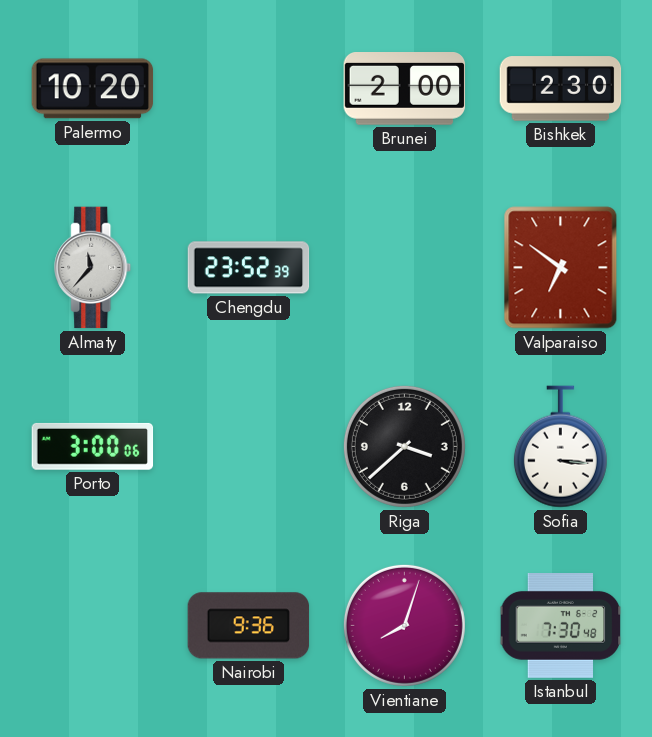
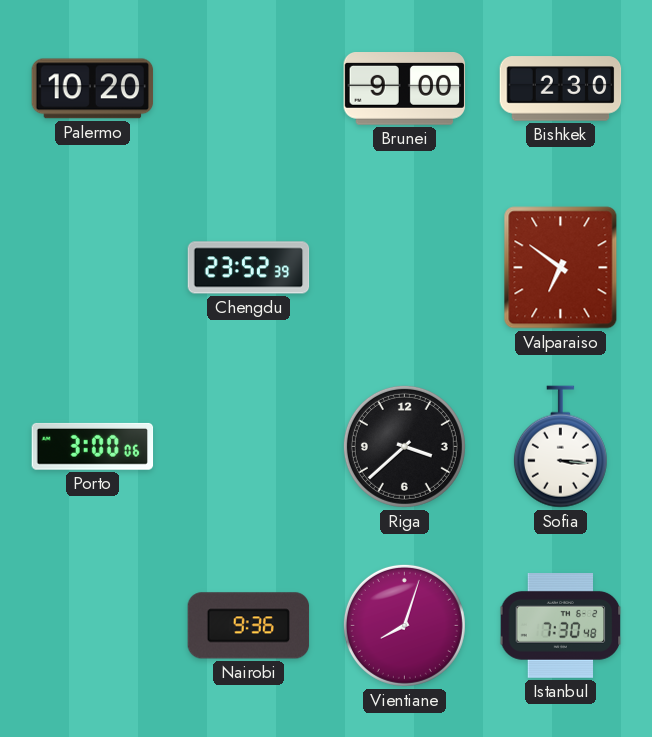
Brunei: 2:00 -> 9:00 (405, 89)
Almaty: 11:37 -> none (93, 268)
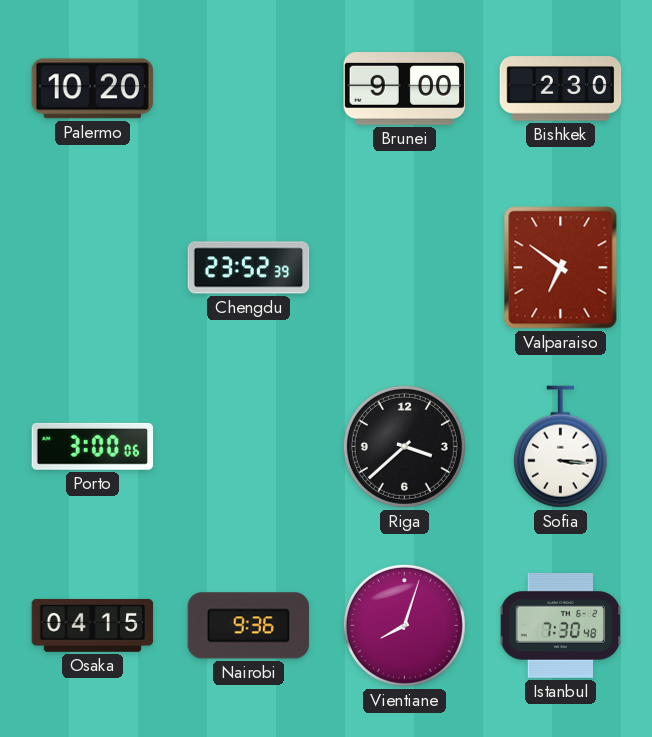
Osaka: none -> 04:15 (93, 625)
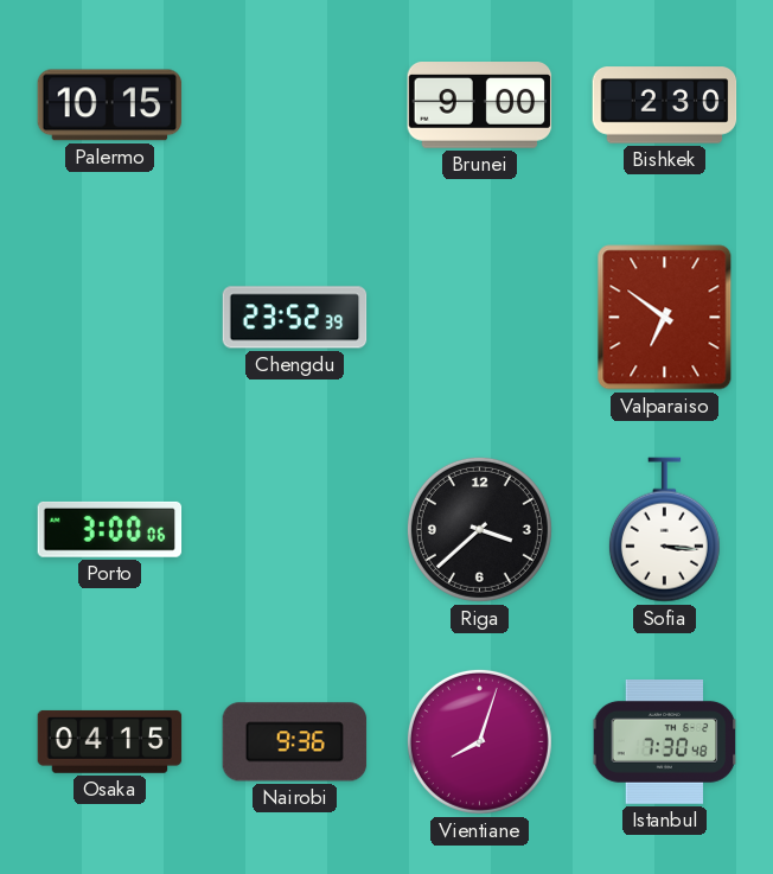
Palermo: 10:20 -> 10:15 (110, 106)
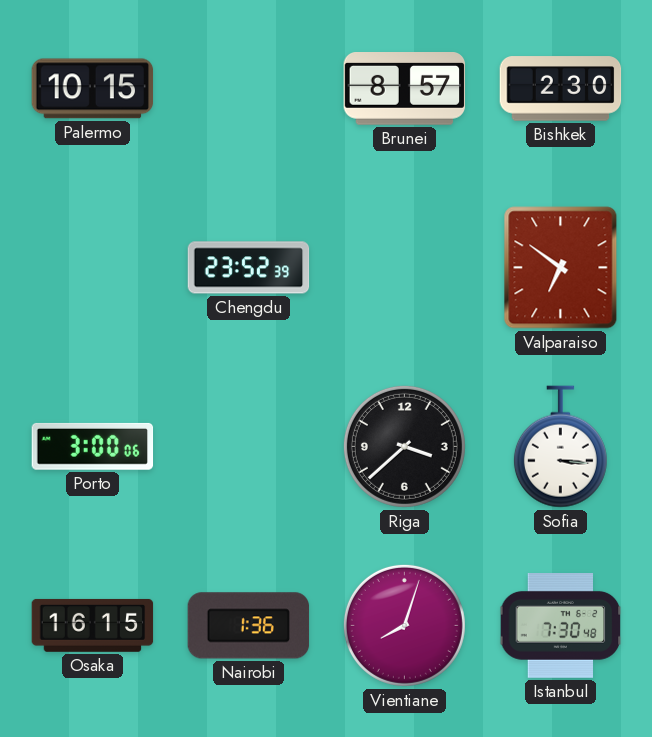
Brunei: 9:00 -> 8:57 (405, 89)
Osaka: 04:15 -> 16:15 (93, 625)
Nairobi: 9:36 -> 1:36 (249, 626)
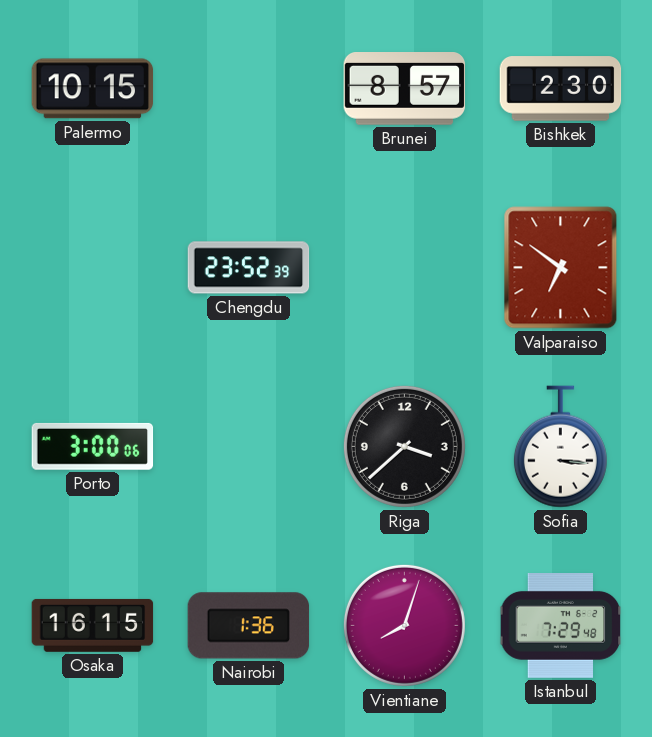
Istanbul: 7:30 -> 7:29 (561, 626)
